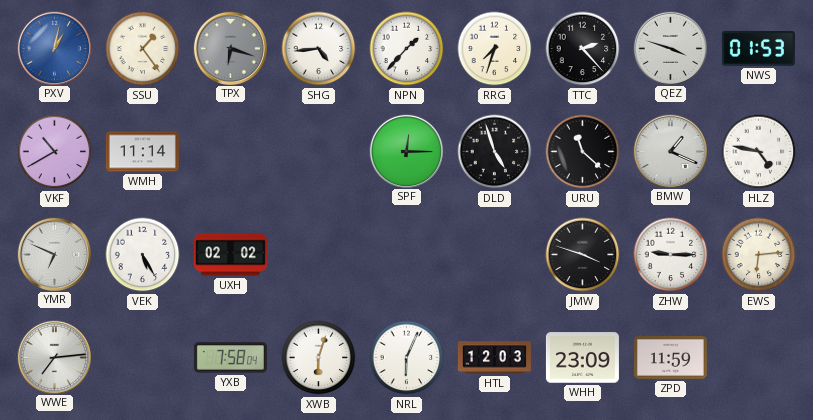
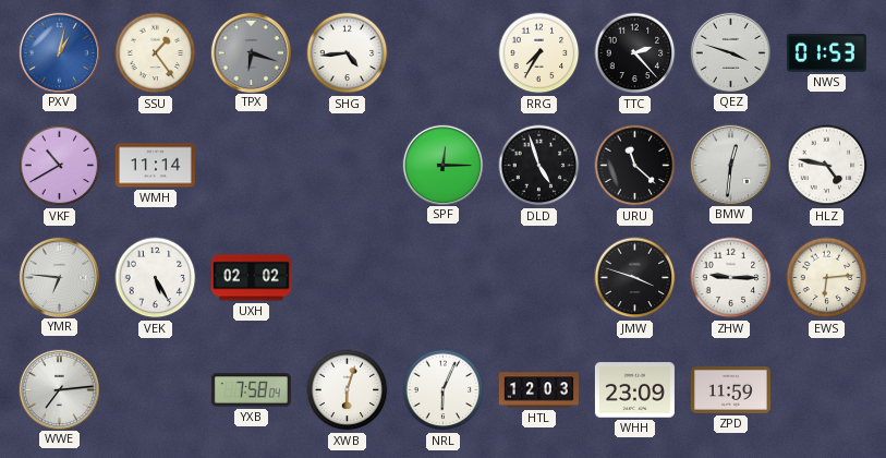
NPN: 1:37 -> none (407, 49)
RRG: 7:33 -> 7:35 (539, 53)
BMW: 1:19 -> 12:31 (730, 165)
YMR: 6:49 -> 6:46 (59, 277)
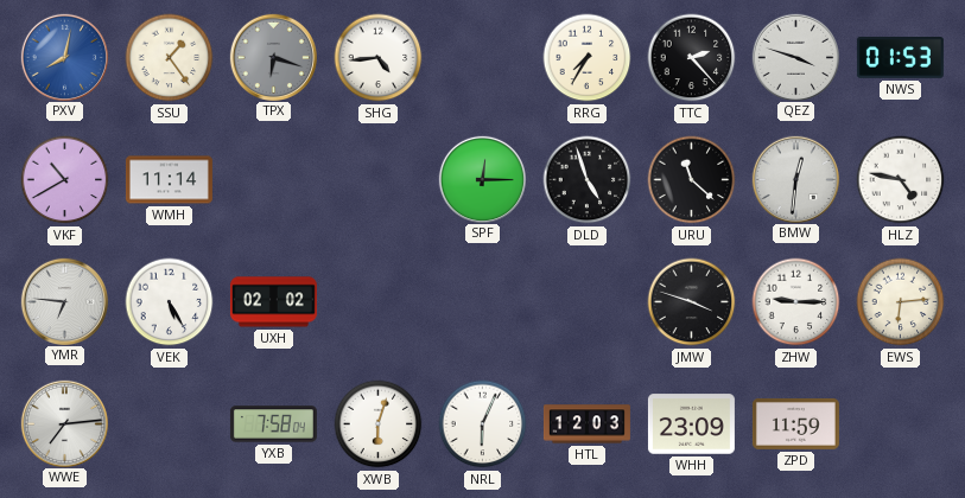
PXV: 1:02 -> 8:02 (64, 57)
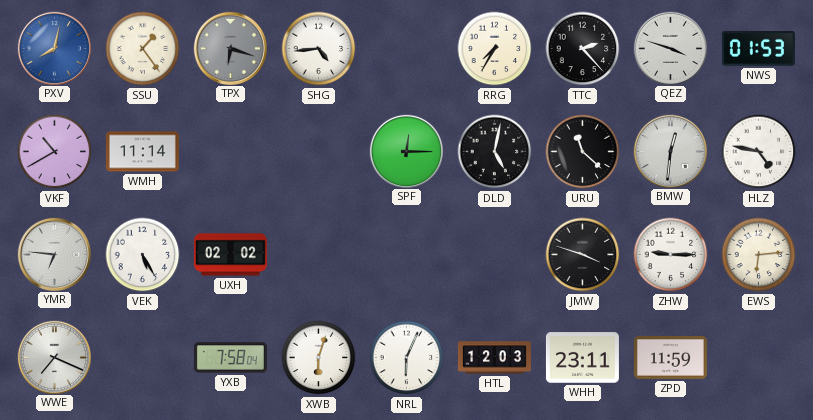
DLD: 4:57 -> 5:02 (495, 152)
WWE: 7:14 -> 7:19 (54, 357)
WHH: 23:09 -> 23:11 (582, 358)
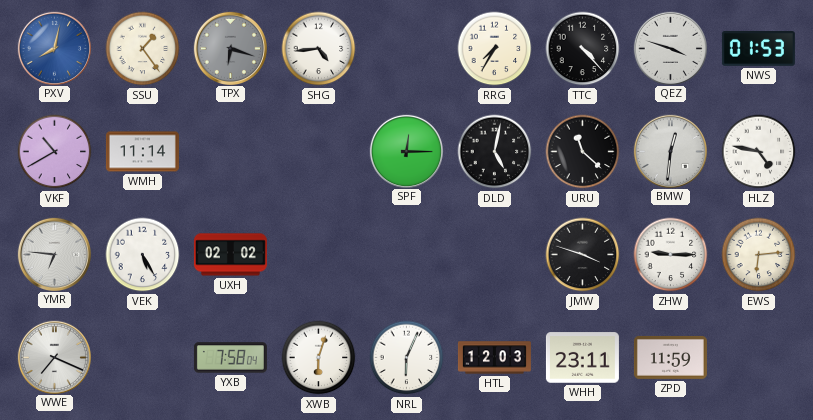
TTC: 2:23 -> 4:23 (583, 49)
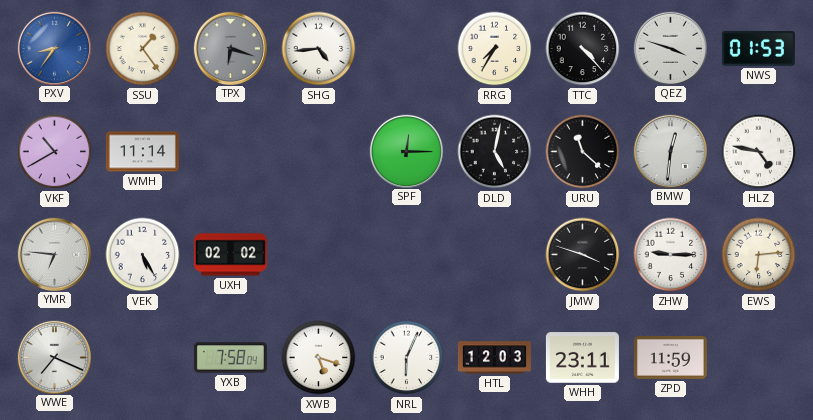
PXV: 8:02 -> 8:36 (54, 48)
XWB: 6:03 -> 5:18 (319, 358)
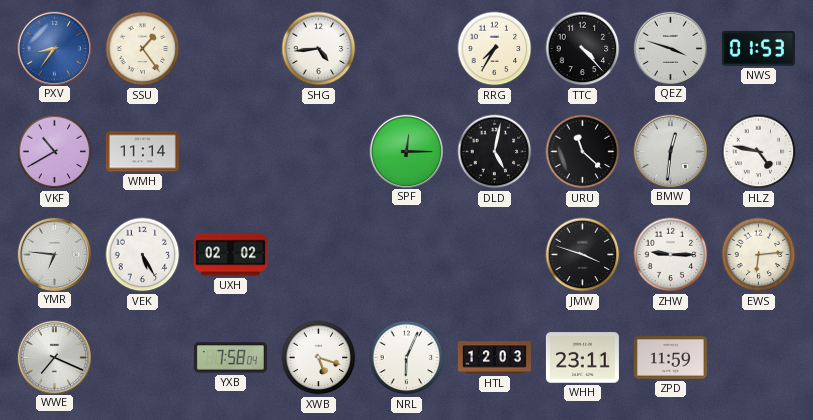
TPX: 6:18 -> none (230, 48)
